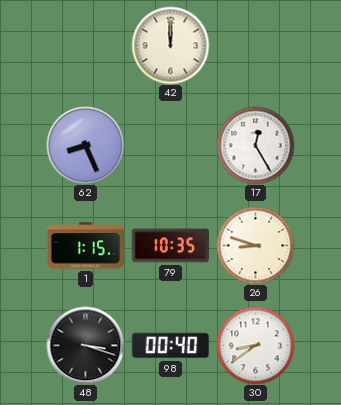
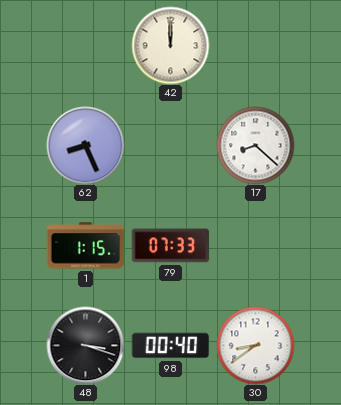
17: 12:25 -> 8:22 (255, 145)
79: 10:35 -> 07:33 (170, 246)
26: 8:48 -> none (255, 245)
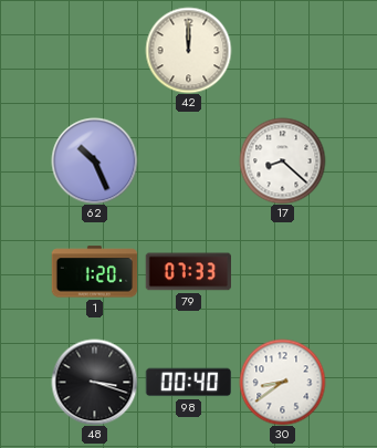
62: 8:26 -> 10:26 (94, 160)
1: 1:15 -> 1:20 (94, 272)
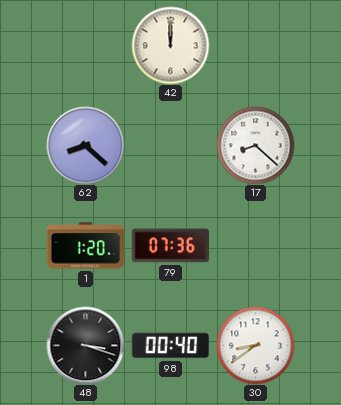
62: 10:26 -> 8:22 (85, 145)
79: 07:33 -> 07:36 (170, 246)
